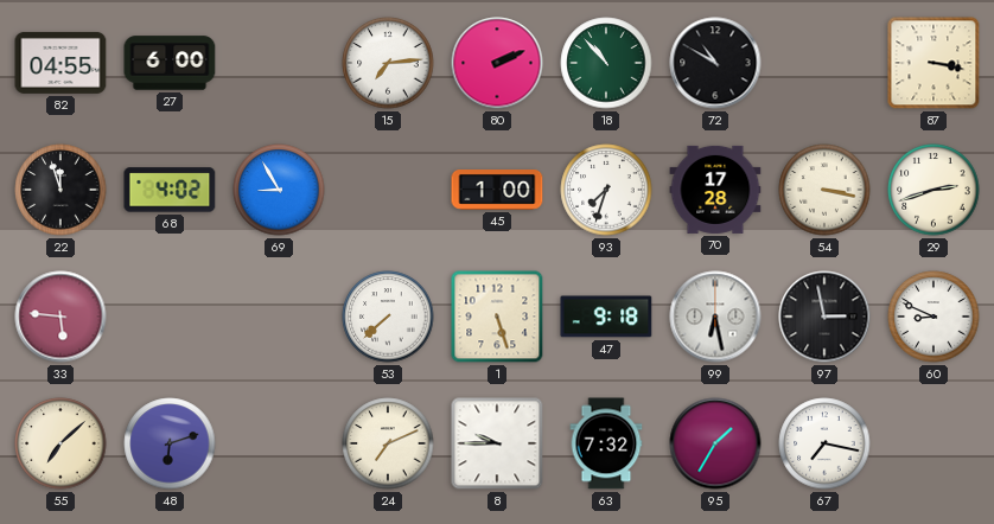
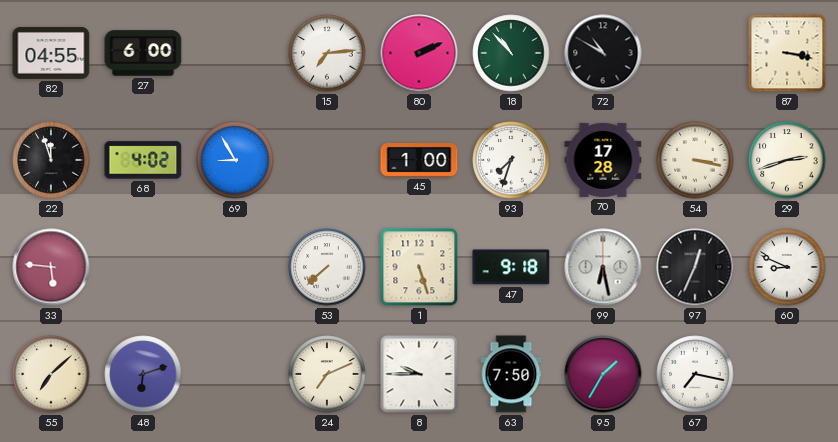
97: 2:58 -> 12:34 (695, 267)
63: 7:32 -> 7:50 (511, 374)
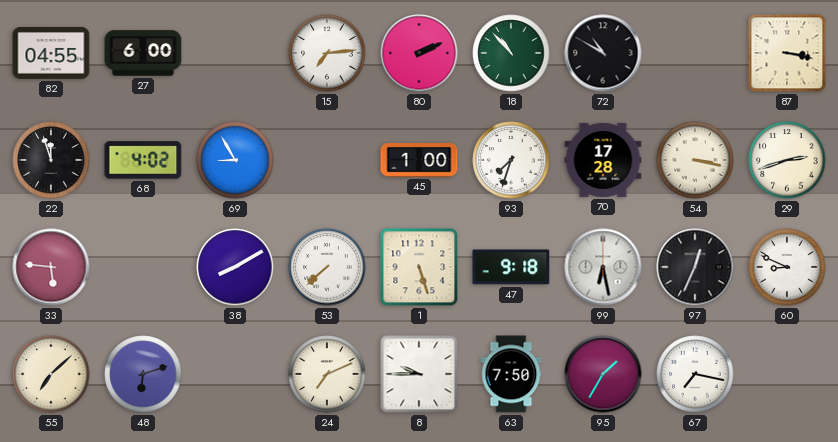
38: none -> 8:10 (235, 267)
